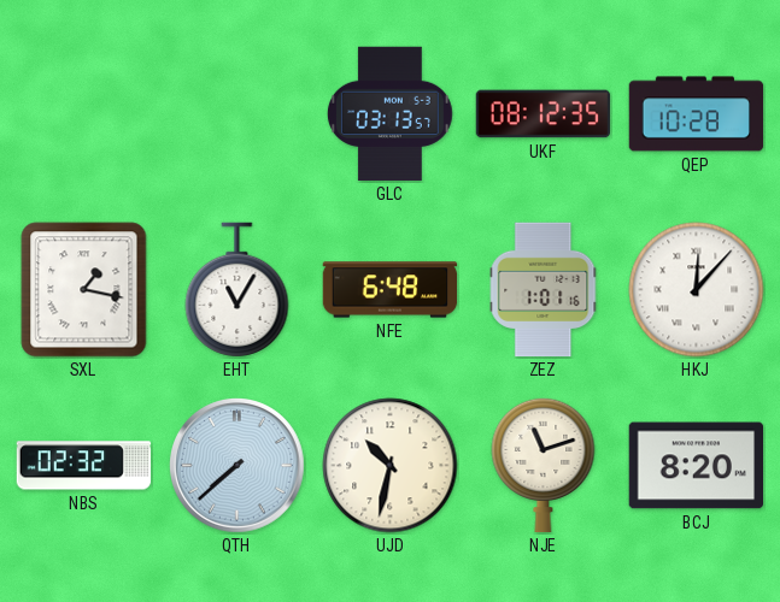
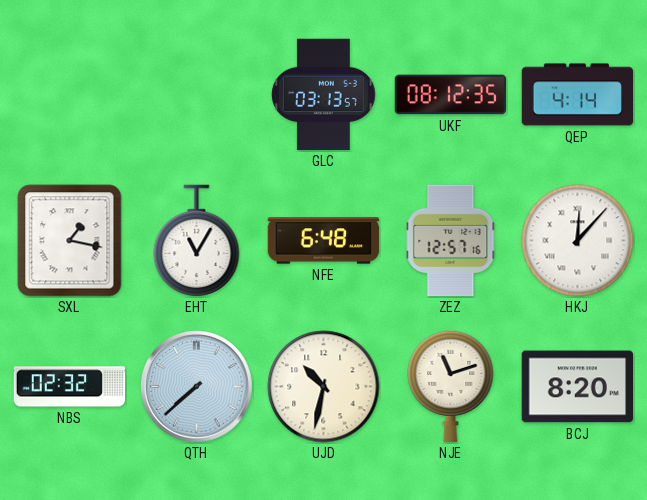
QEP: 10:28 -> 4:14 (578, 95)
ZEZ: 1:01 -> 12:57 (451, 241)
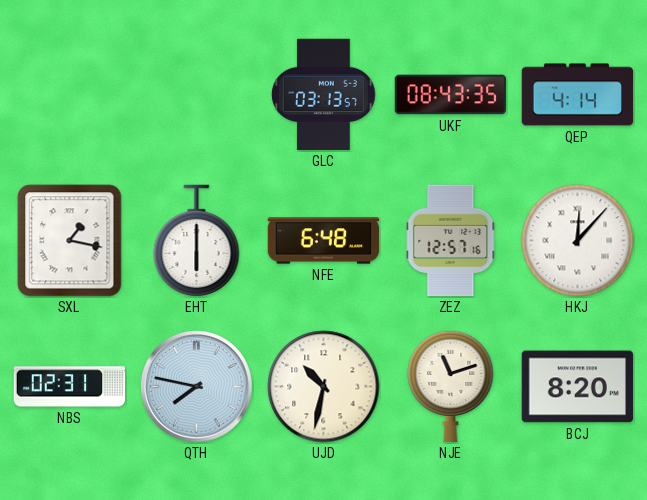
UKF: 08:12 -> 08:43 (451, 95)
EHT: 11:05 -> 6:00 (197, 241)
NBS: 02:32 -> 02:31 (70, 387)
QTH: 7:38 -> 7:47 (197, 387)
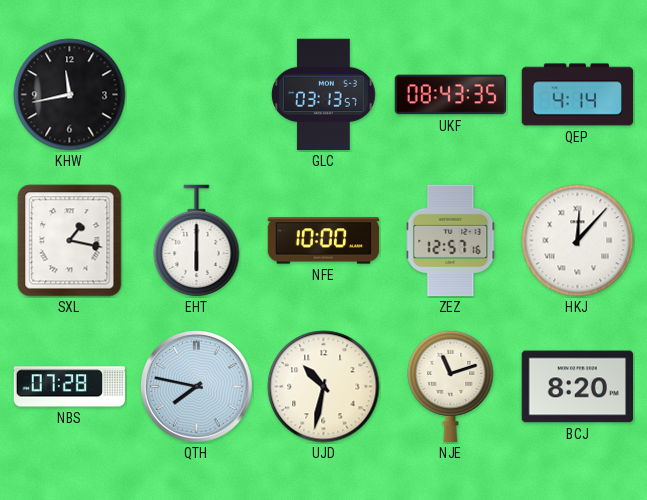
KHW: none -> 11:43 (70, 95)
NFE: 6:48 -> 10:00 (324, 241)
NBS: 02:31 -> 07:28 (70, 387)
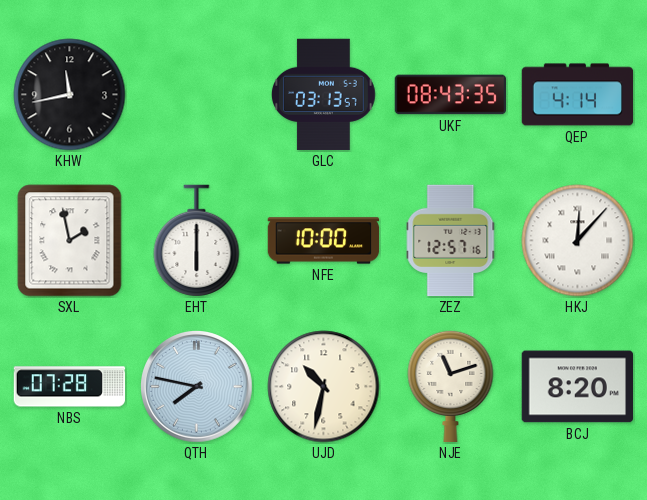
SXL: 1:17 -> 1:58 (70, 241)
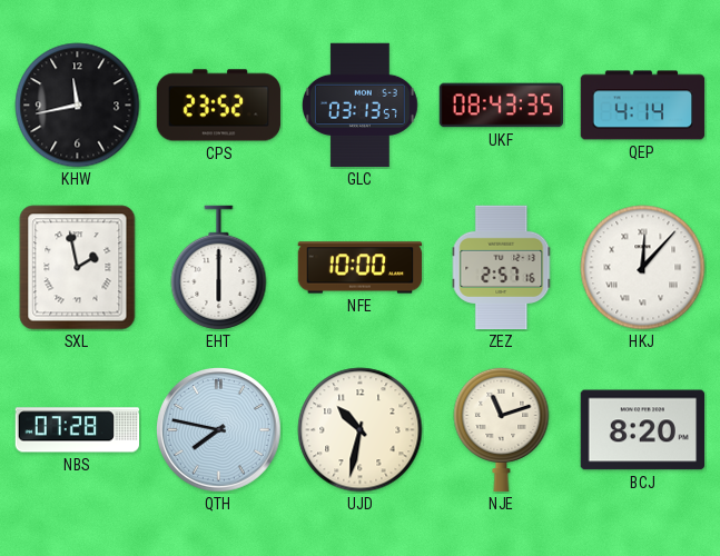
CPS: none -> 23:52 (219, 106)
ZEZ: 12:57 -> 2:57 (502, 268)
